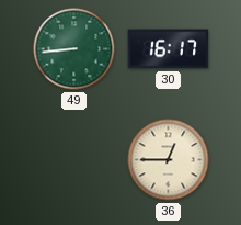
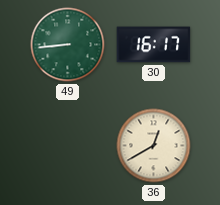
36: 12:45 -> 12:40 (154, 146)
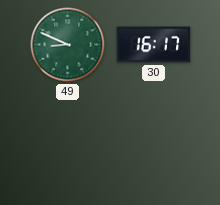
49: 8:44 -> 8:49 (68, 45)
36: 12:40 -> none (154, 146)
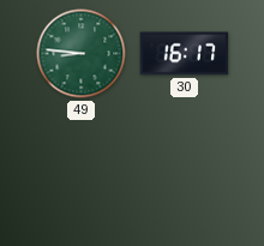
49: 8:49 -> 8:46 (82, 54)
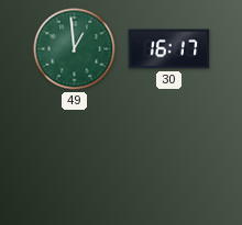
49: 8:46 -> 12:59 (75, 49)
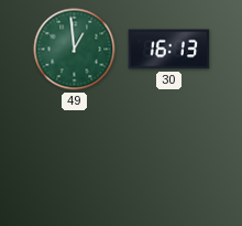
30: 16:17 -> 16:13 (169, 50)
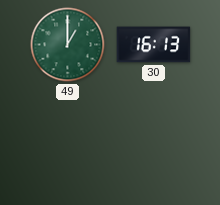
49: 12:59 -> 1:00 (68, 45)
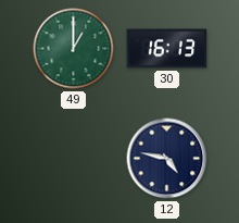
12: none -> 4:47 (167, 159)
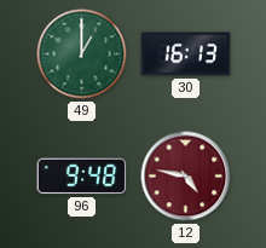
96: none -> 9:48 (82, 177)
12 dial: navy -> burgundy (186, 177)
